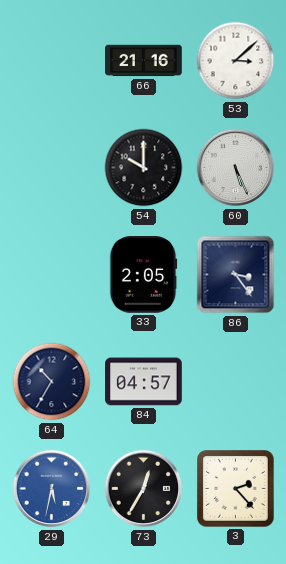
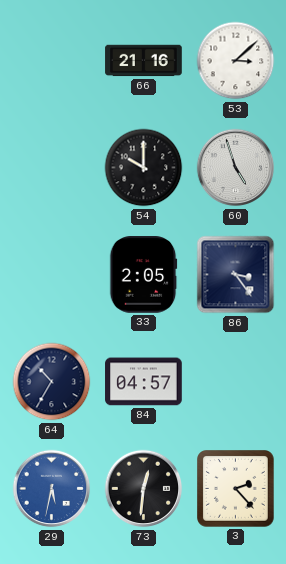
60: 5:26 -> 4:57 (236, 168)
73: 12:35 -> 12:31 (144, 489)
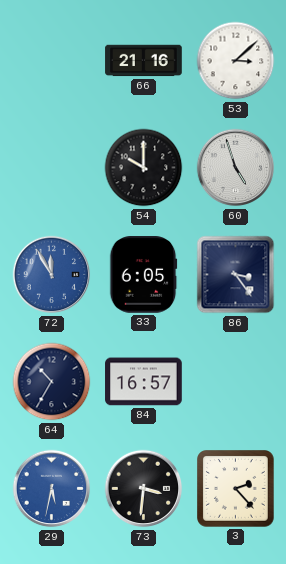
72: none -> 11:55 (52, 275)
33: 2:05 -> 6:05 (143, 275)
84: 04:57 -> 16:57 (144, 382)
73: 12:31 -> 3:31 (144, 489)
